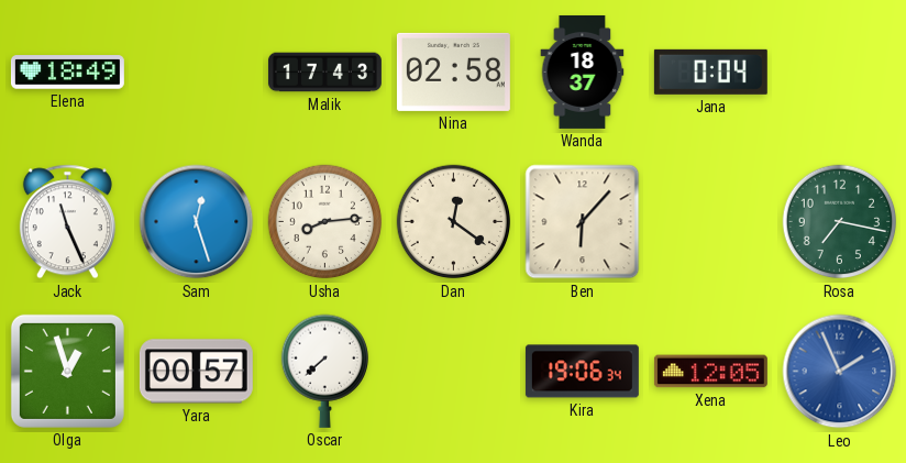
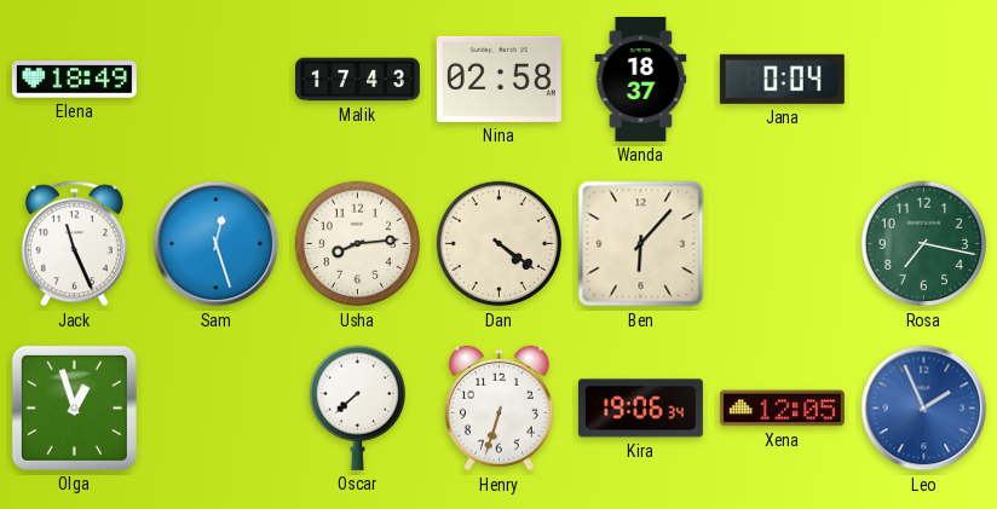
Dan: 12:21 -> 4:21 (500, 244)
Yara: 00:57 -> none (196, 372)
Henry: none -> 6:33 (499, 409)
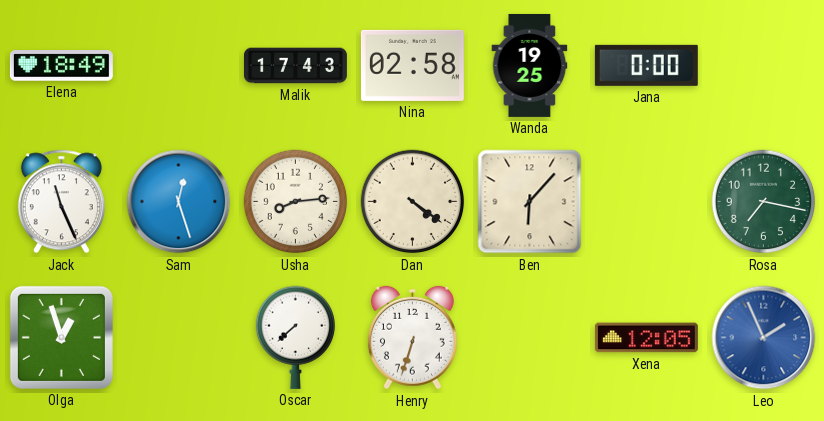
Wanda: 18:37 -> 19:25 (530, 65)
Jana: 0:04 -> 0:00 (646, 65)
Kira: 19:06 -> none (640, 409)
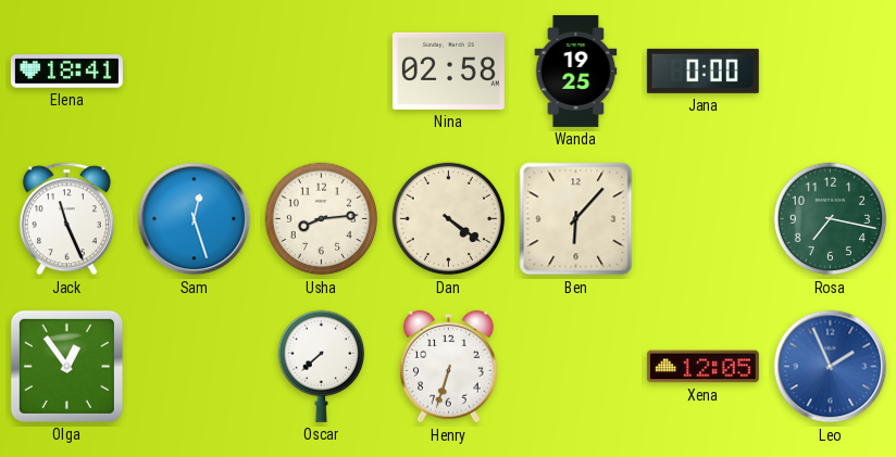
Elena: 18:49 -> 18:41 (66, 72)
Malik: 17:43 -> none (295, 66)
Olga: 12:57 -> 12:54 (66, 366)
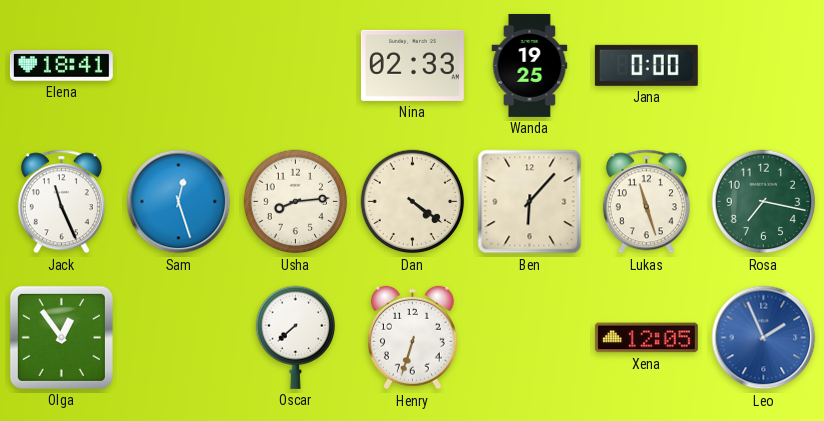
Nina: 02:58 -> 02:33 (412, 65)
Lukas: none -> 11:27 (646, 202)
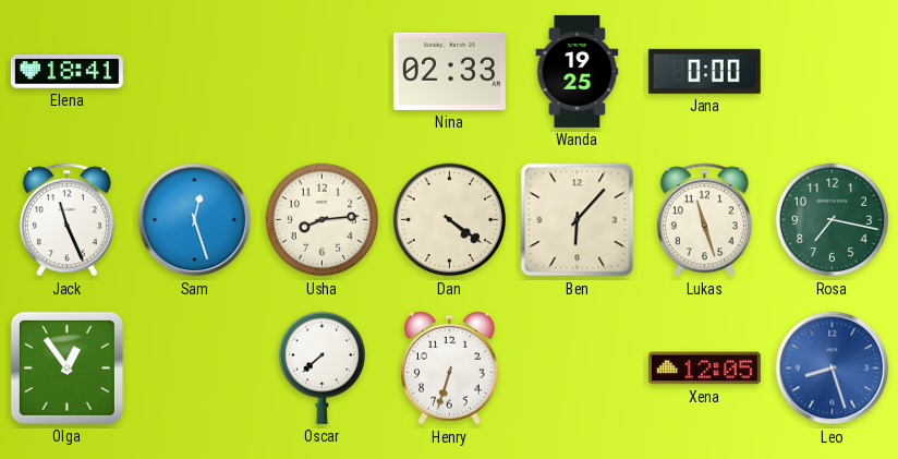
Leo: 1:56 -> 8:27 (833, 369)
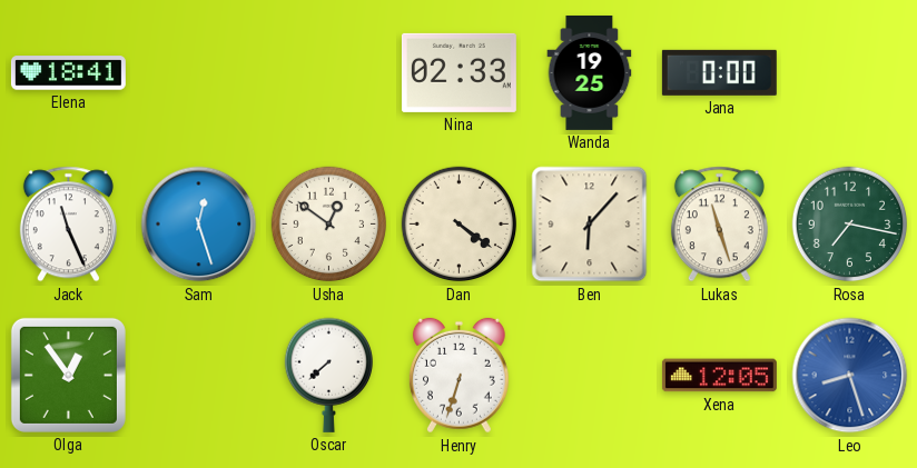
Usha: 8:14 -> 12:51 (329, 225)
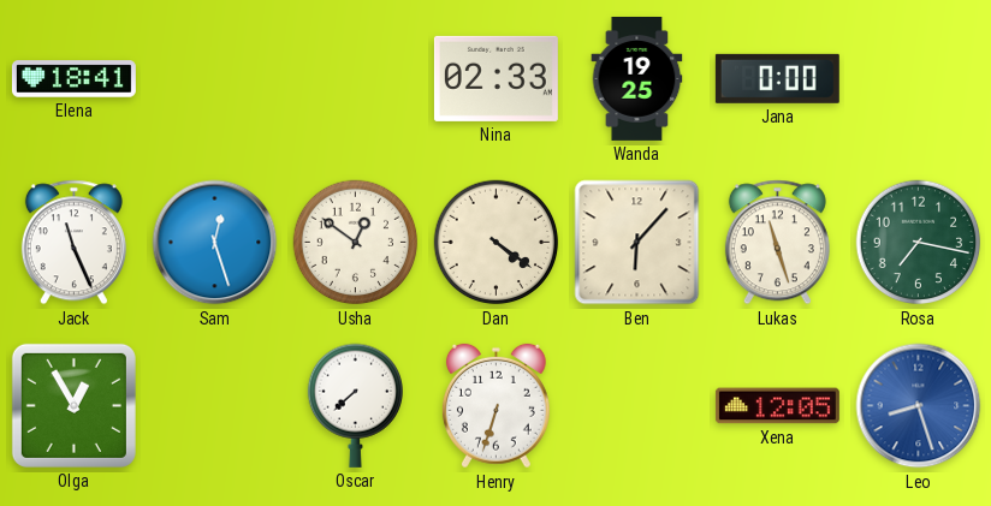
Olga: 12:54 -> 12:55 (73, 405)
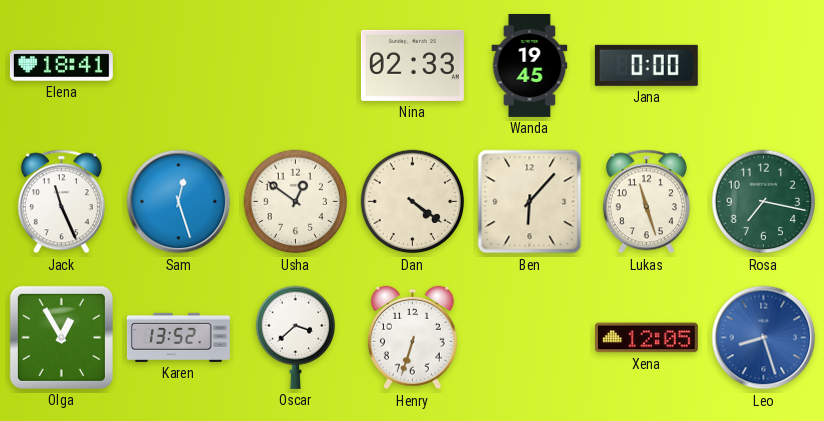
Wanda: 19:25 -> 19:45 (530, 65)
Karen: none -> 13:52 (178, 337)
Oscar: 7:38 -> 3:38 (295, 337)
